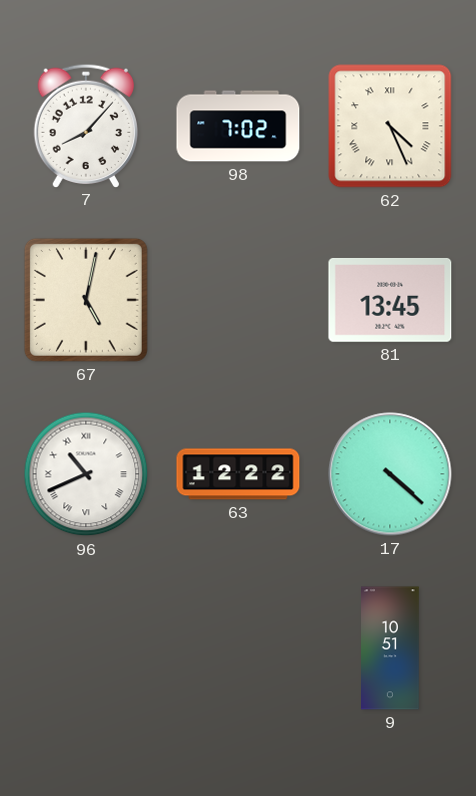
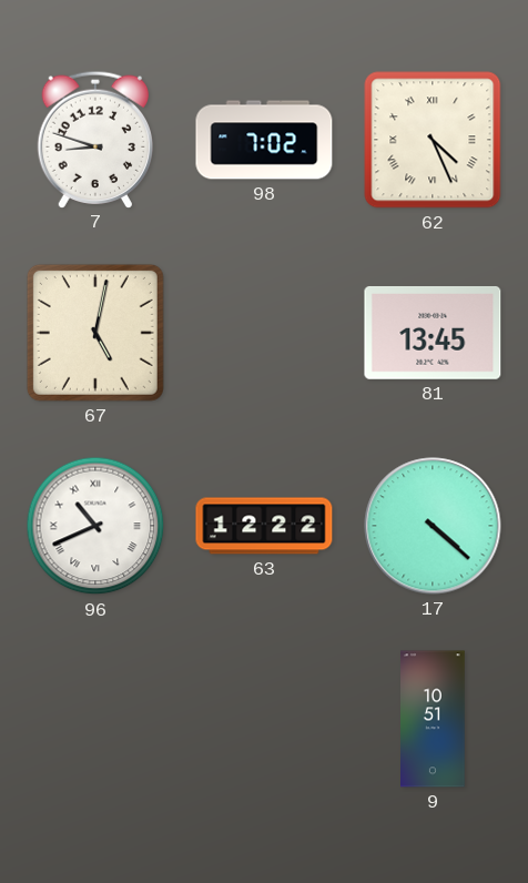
7: 8:07 -> 8:48 (94, 139)
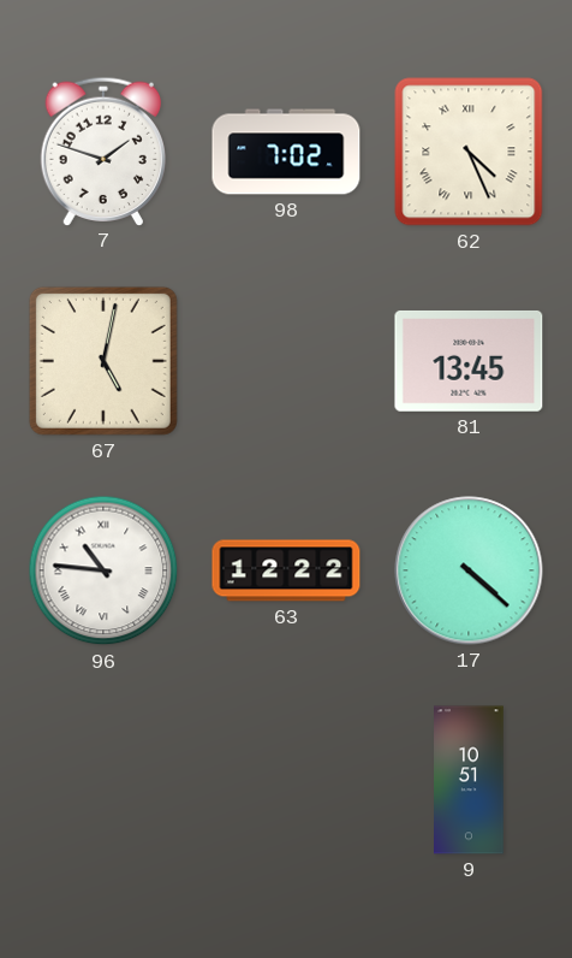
7: 8:48 -> 1:48 (102, 150)
96: 10:41 -> 10:46 (103, 570)
